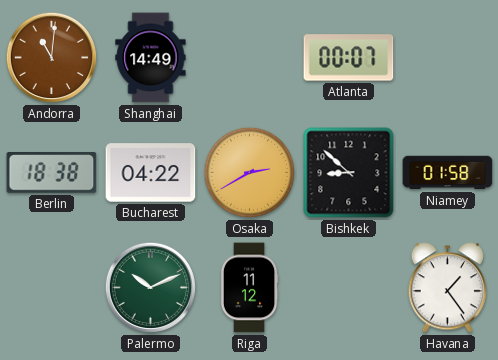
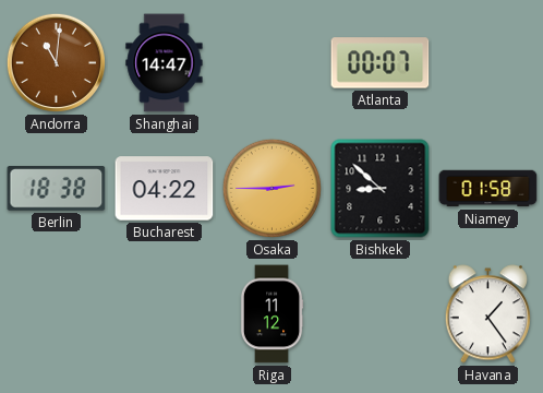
Shanghai: 14:49 -> 14:47 (165, 63)
Osaka: 2:40 -> 2:45 (271, 188)
Palermo: 10:11 -> none (150, 287)
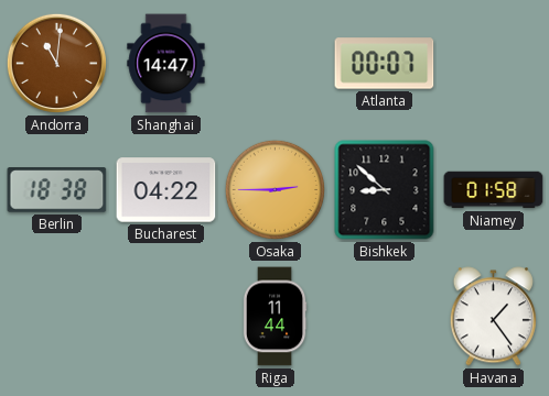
Riga: 11:12 -> 11:44 (274, 317)
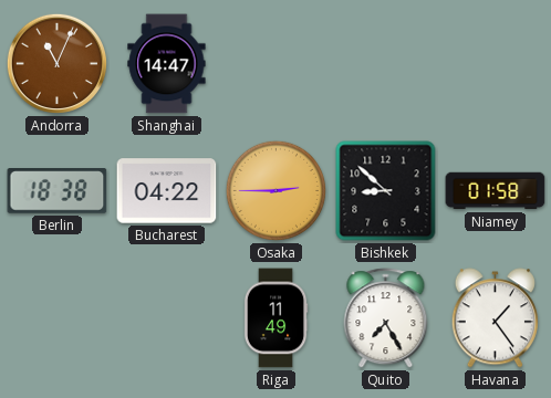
Andorra: 11:01 -> 11:04 (56, 63)
Atlanta: 00:07 -> none (385, 64)
Riga: 11:44 -> 11:49 (275, 318)
Quito: none -> 7:25 (386, 318)
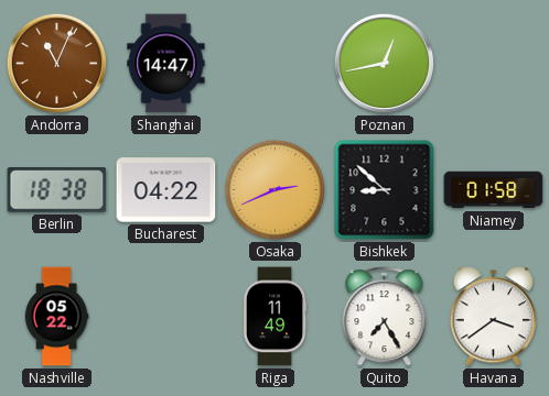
Poznan: none -> 12:43 (384, 63)
Osaka: 2:45 -> 2:41 (274, 189)
Nashville: none -> 05:22 (56, 317)
Havana: 1:24 -> 3:39 (493, 317)
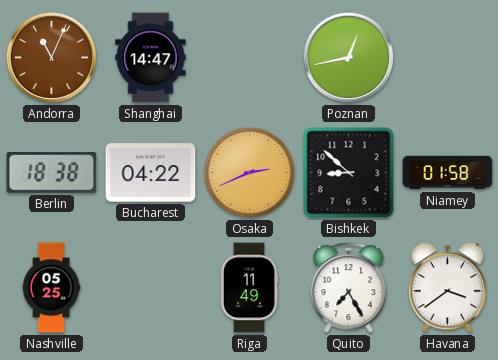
Nashville: 05:22 -> 05:25 (51, 288)
